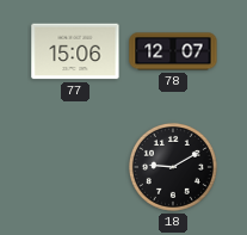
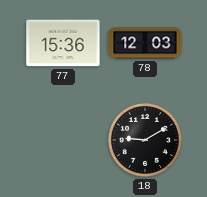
77: 15:06 -> 15:36 (63, 43)
78: 12:07 -> 12:03 (145, 43)
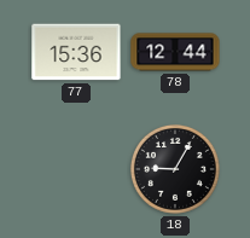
78: 12:03 -> 12:44 (175, 52)
18: 9:10 -> 9:05 (175, 169)
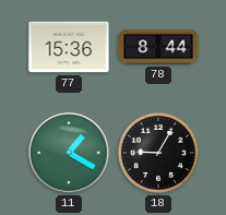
78: 12:44 -> 8:44 (158, 47)
11: none -> 1:20 (69, 153)
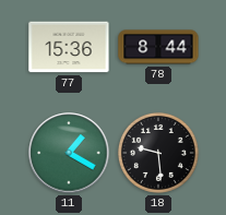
18: 9:05 -> 9:29 (158, 153)
